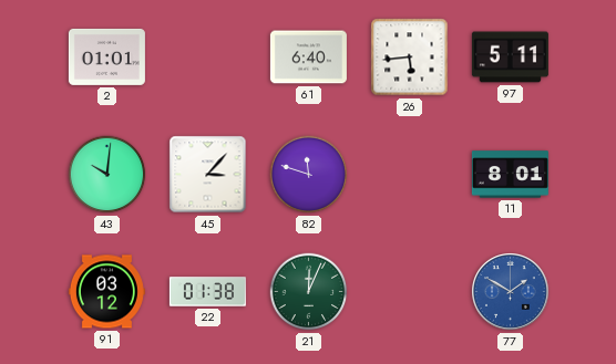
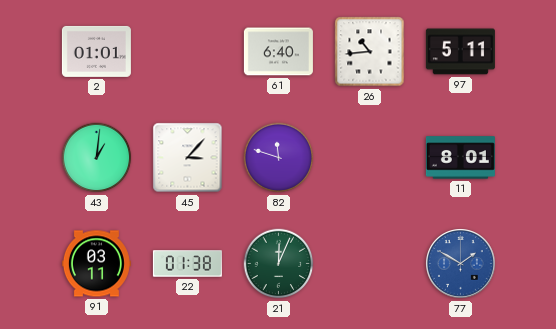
26: 5:44 -> 10:44 (370, 52)
43: 10:01 -> 1:01 (97, 158)
91: 03:12 -> 03:11 (96, 264)
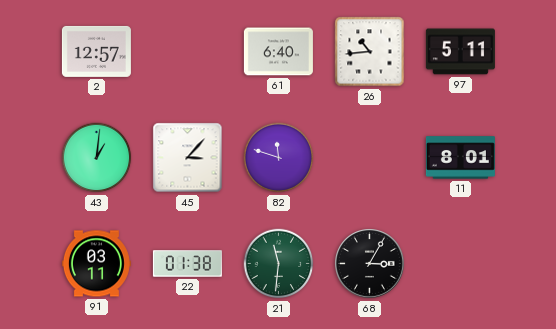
2: 01:01 -> 12:57 (96, 51)
21: 12:04 -> 11:31 (279, 264)
68: none -> 3:05 (370, 264)
77: 1:50 -> none (461, 264)
